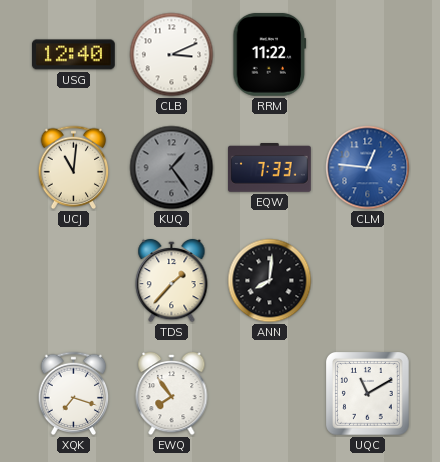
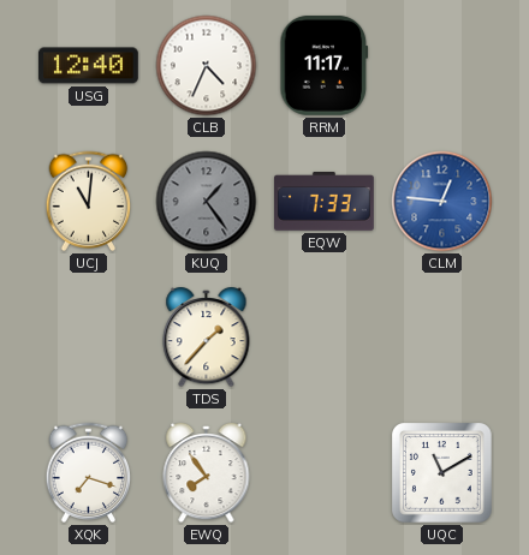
CLB: 3:11 -> 4:34 (207, 66)
RRM: 11:22 -> 11:17 (325, 65)
ANN: 8:01 -> none (270, 281)
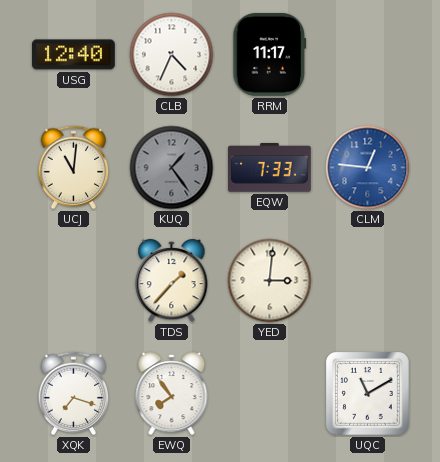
YED: none -> 3:01 (270, 281)
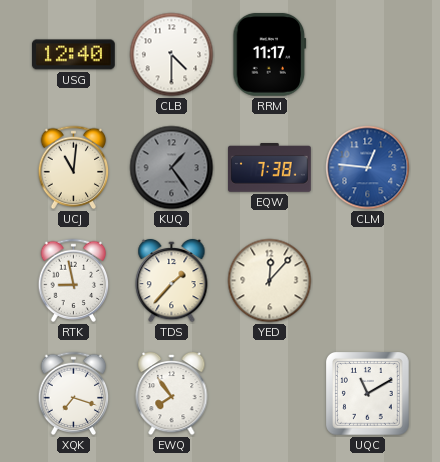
CLB: 4:34 -> 4:30 (172, 55)
EQW: 7:33 -> 7:38 (270, 168)
RTK: none -> 8:58 (74, 281)
YED: 3:01 -> 12:07 (270, 281)
